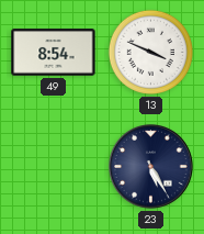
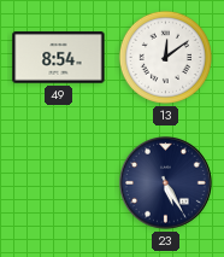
13: 3:49 -> 12:09 (165, 57)
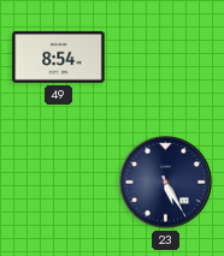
13: 12:09 -> none (165, 57)
